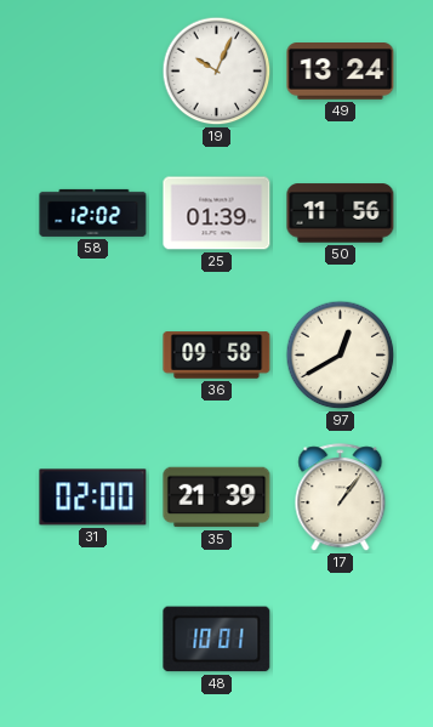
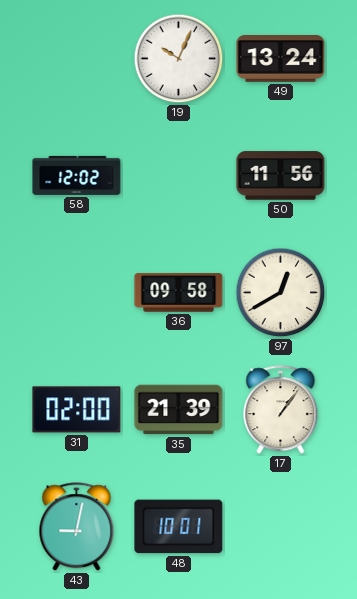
25: 01:39 -> none (217, 214)
43: none -> 9:02 (77, 527)
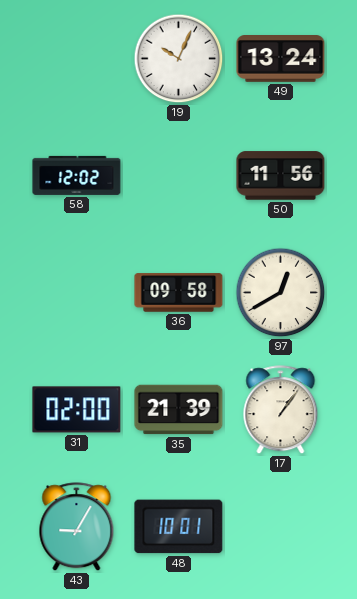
43: 9:02 -> 9:05 (77, 527)
